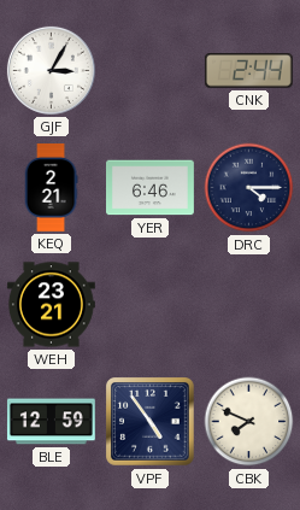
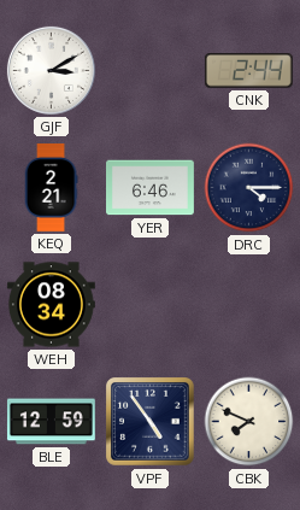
GJF: 3:05 -> 3:10 (51, 70)
WEH: 23:21 -> 08:34 (51, 305)
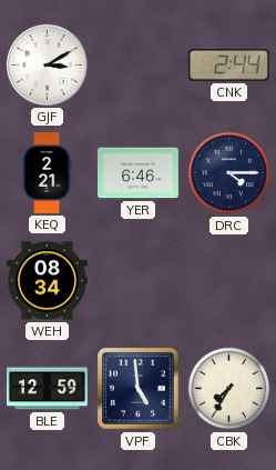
VPF: 4:54 -> 4:59 (139, 389)
CBK: 7:49 -> 7:35 (229, 389)
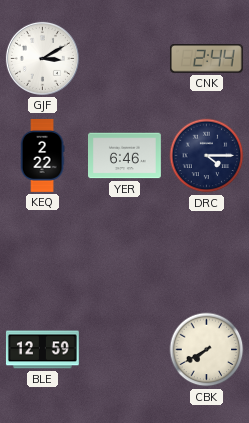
KEQ: 2:21 -> 2:22 (42, 156)
WEH: 08:34 -> none (47, 281)
VPF: 4:59 -> none (139, 389)
CBK: 7:35 -> 7:40 (207, 350)
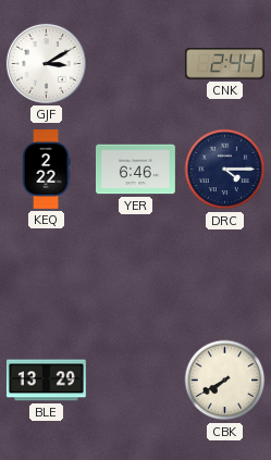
BLE: 12:59 -> 13:29 (46, 381)
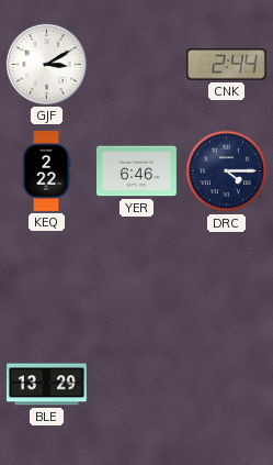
CBK: 7:40 -> none (225, 381)
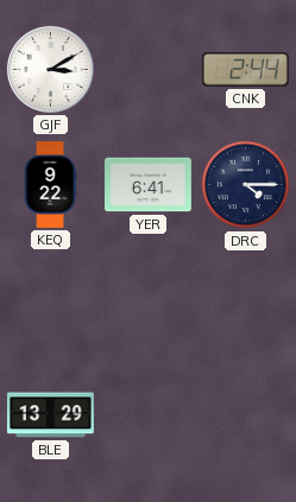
KEQ: 2:22 -> 9:22 (50, 185)
YER: 6:46 -> 6:41 (149, 185)
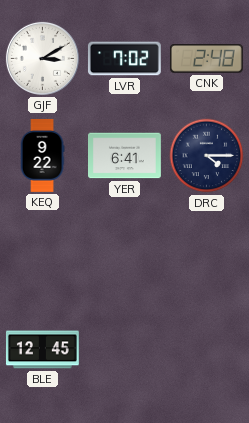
LVR: none -> 7:02 (124, 59)
CNK: 2:44 -> 2:48 (206, 59)
BLE: 13:29 -> 12:45 (42, 350)
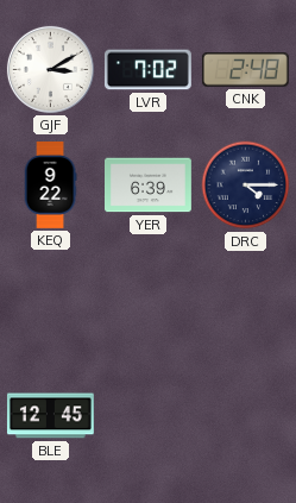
YER: 6:41 -> 6:39 (149, 186)
